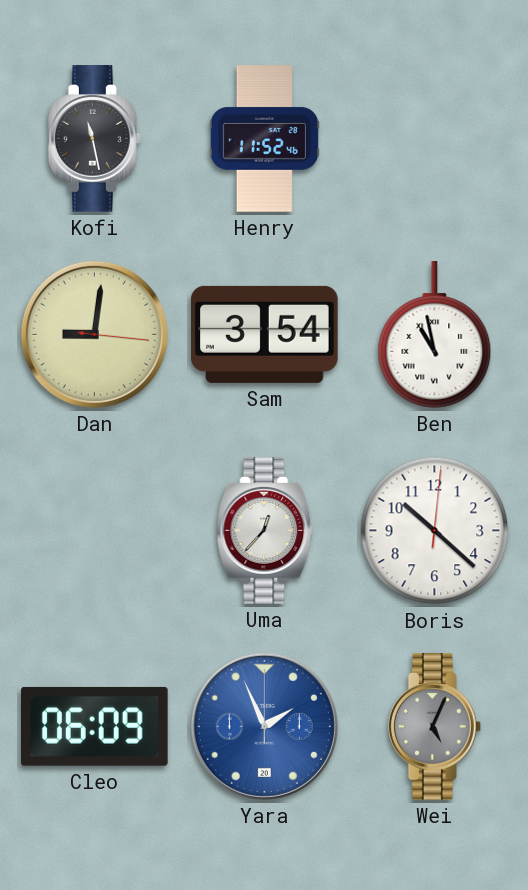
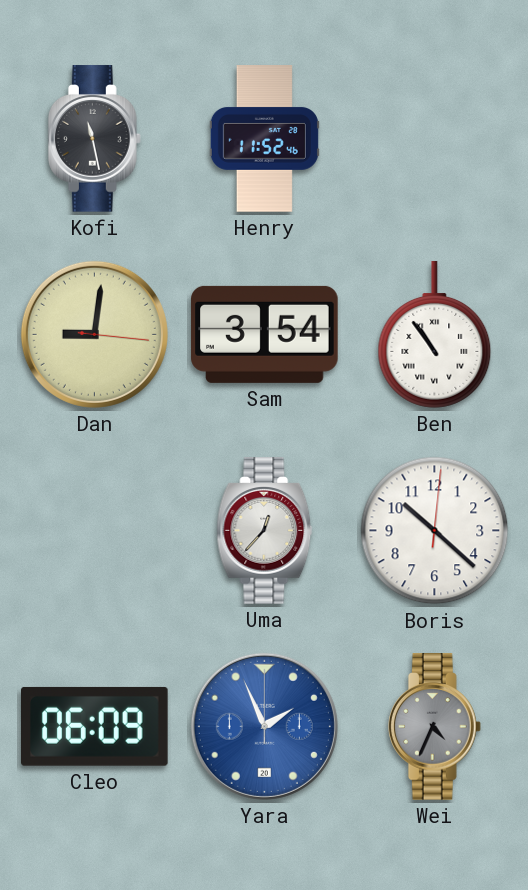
Ben: 10:58 -> 10:54 (435, 335)
Wei: 5:04 -> 4:34 (434, 727)
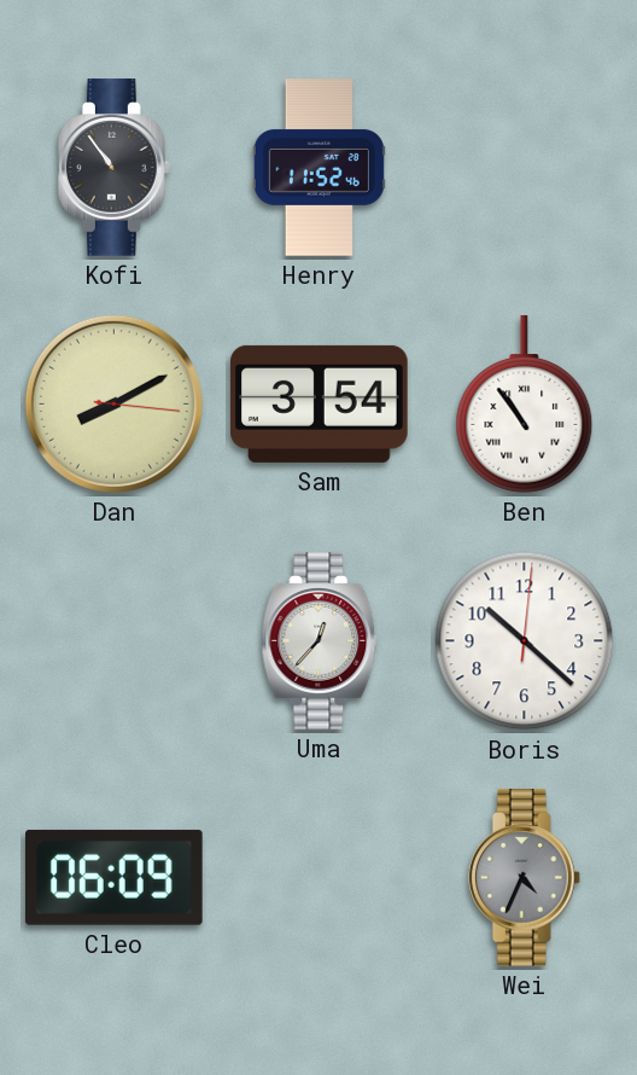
Kofi: 11:28 -> 10:54 (113, 168)
Dan: 9:01 -> 8:10 (113, 403)
Yara: 1:56 -> none (264, 726)
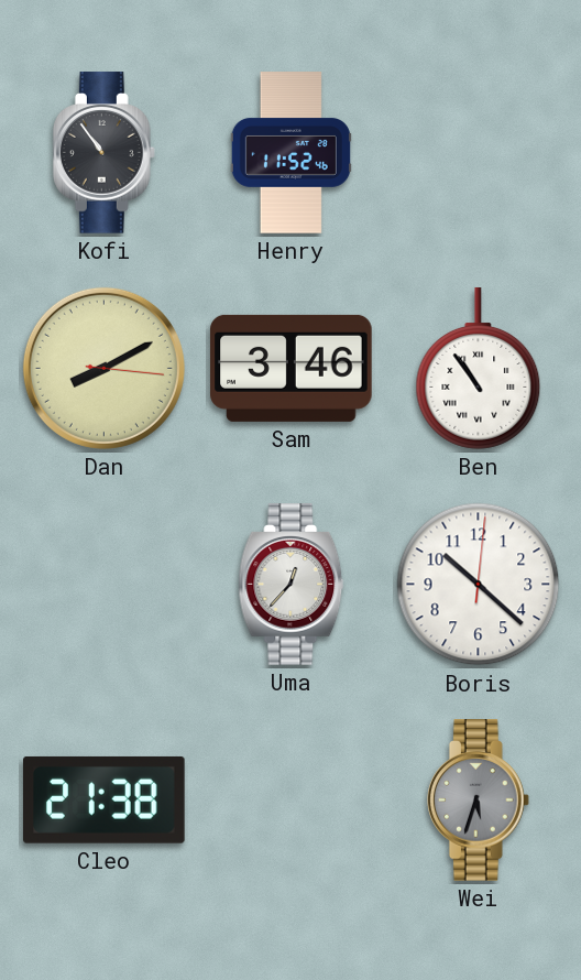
Sam: 3:54 -> 3:46 (292, 368)
Cleo: 06:09 -> 21:38 (105, 799)
Wei: 4:34 -> 5:33 (478, 801)
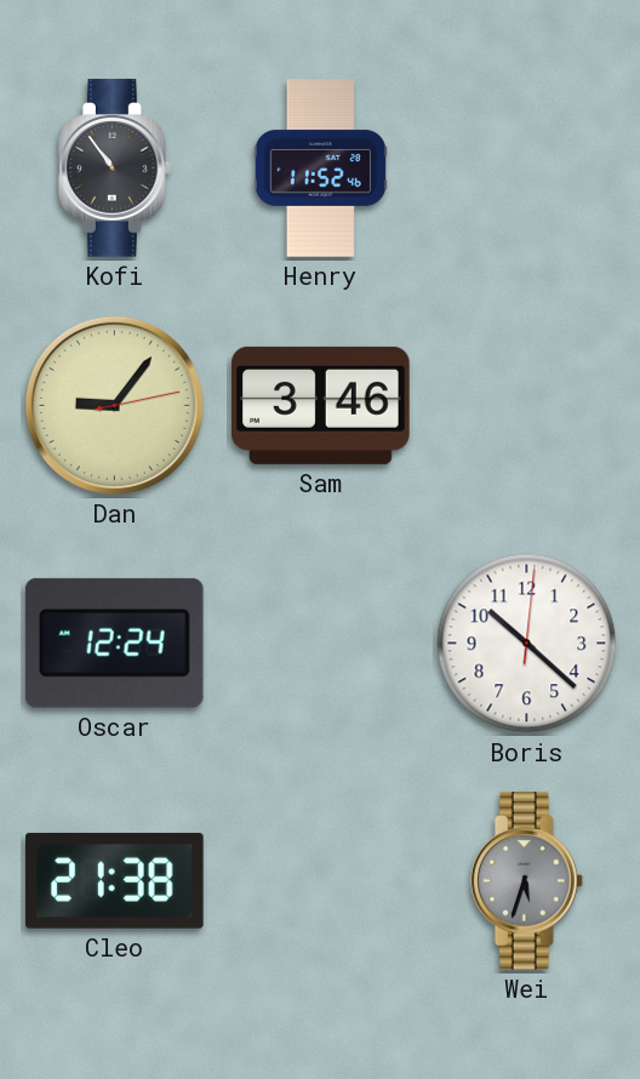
Dan: 8:10 -> 9:06 (114, 405)
Ben: 10:54 -> none (479, 369)
Oscar: none -> 12:24 (114, 643)
Uma: 12:37 -> none (292, 585)
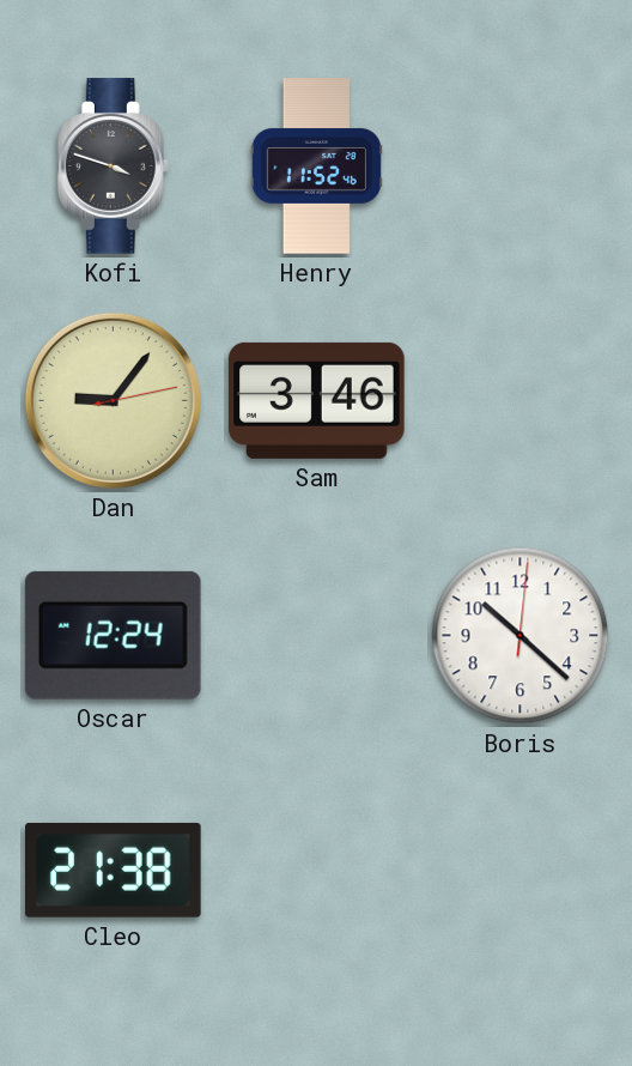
Kofi: 10:54 -> 3:48 (113, 166)
Wei: 5:33 -> none (526, 881)
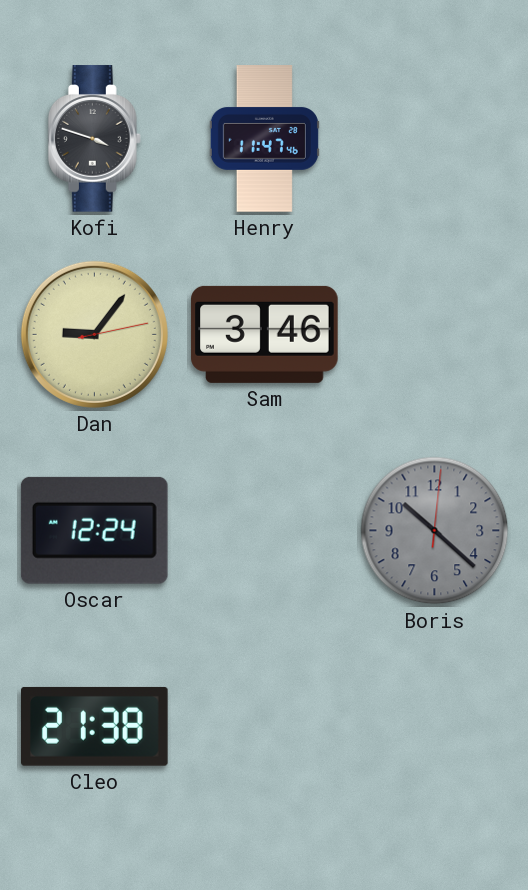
Henry: 11:52 -> 11:47 (264, 139)
Boris dial: white -> grey (435, 531)
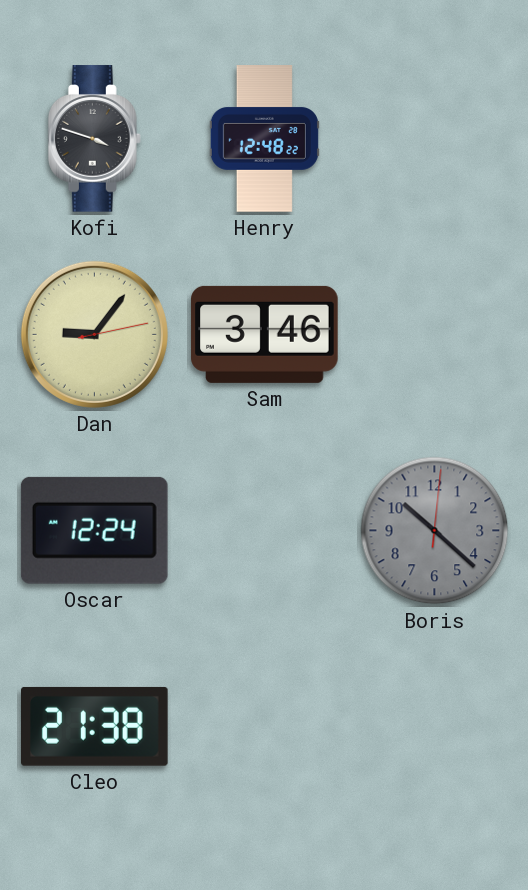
Henry: 11:47 -> 12:48 (264, 139)
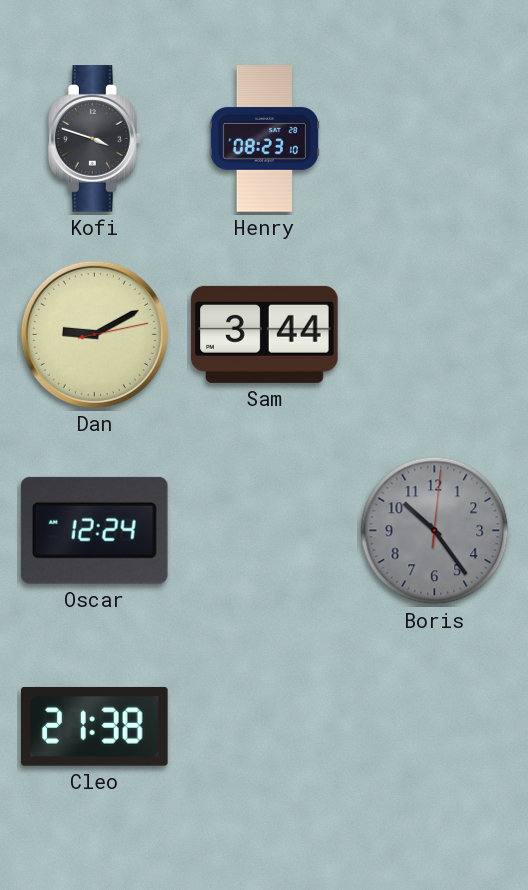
Henry: 12:48 -> 08:23 (264, 139)
Dan: 9:06 -> 9:10 (94, 334)
Sam: 3:46 -> 3:44 (265, 334)
Boris: 10:22 -> 10:24 (435, 531)
